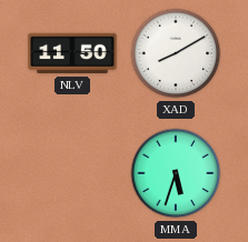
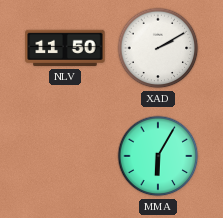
XAD: 8:10 -> 2:10 (158, 48)
MMA: 5:33 -> 6:05 (158, 156)
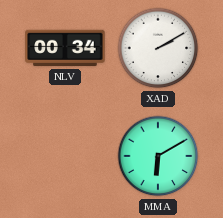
NLV: 11:50 -> 00:34 (65, 48)
MMA: 6:05 -> 6:10 (158, 156)
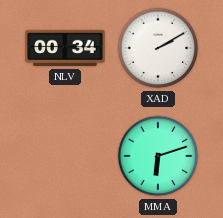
MMA: 6:10 -> 6:12 (158, 156)
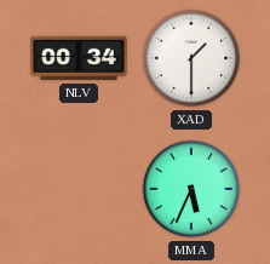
XAD: 2:10 -> 1:30 (191, 58)
MMA: 6:12 -> 5:34 (191, 189)
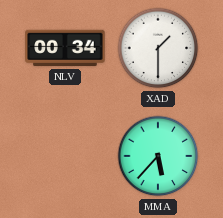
MMA: 5:34 -> 5:37 (158, 156)
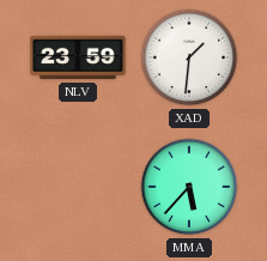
NLV: 00:34 -> 23:59 (78, 57)
XAD: 1:30 -> 1:31 (189, 57)
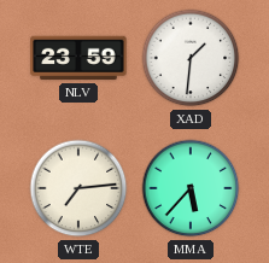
WTE: none -> 7:14 (78, 188)
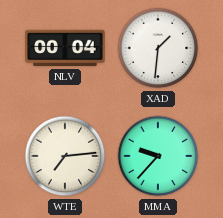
NLV: 23:59 -> 00:04 (65, 48)
MMA: 5:37 -> 9:37 (158, 156)
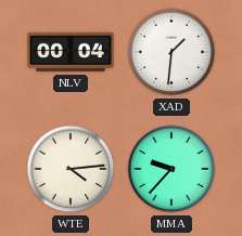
WTE: 7:14 -> 4:14 (71, 169)
